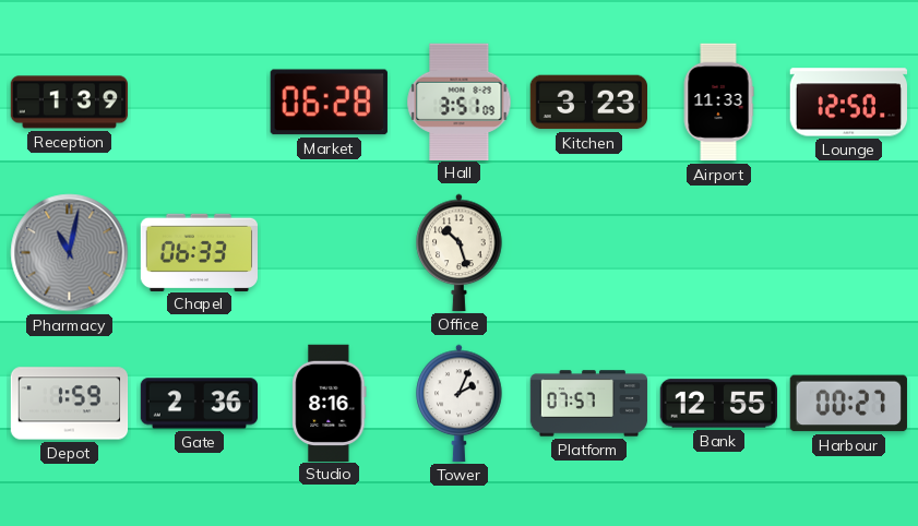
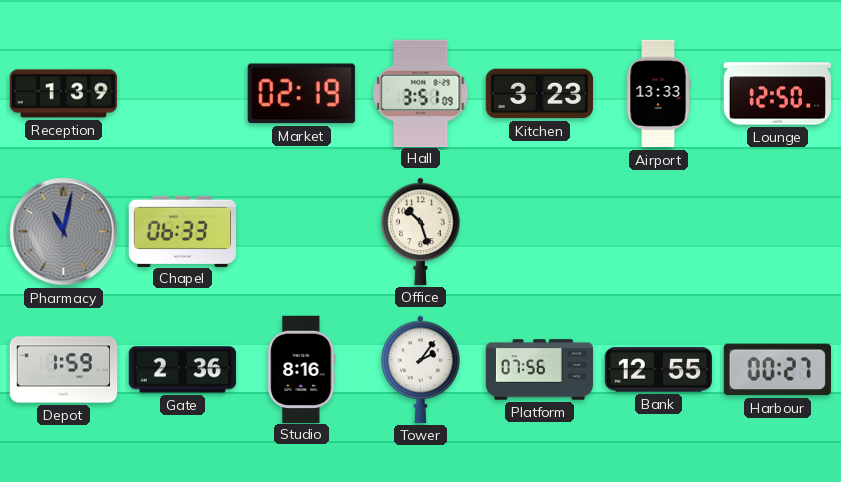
Market: 06:28 -> 02:19 (301, 94)
Airport: 11:33 -> 13:33 (658, 94)
Tower: 2:04 -> 2:06 (421, 369)
Platform: 07:57 -> 07:56 (540, 370)
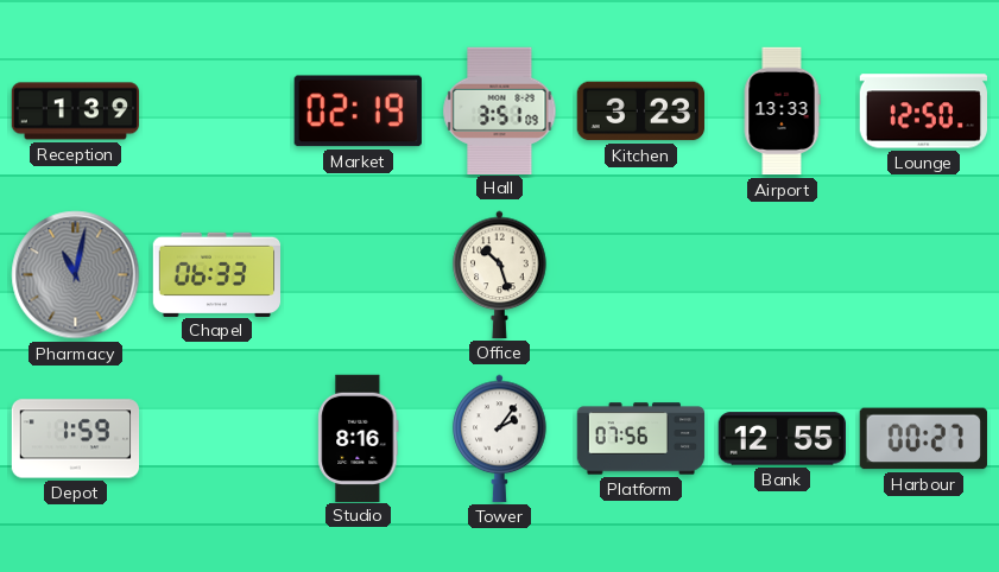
Gate: 2:36 -> none (183, 370)
